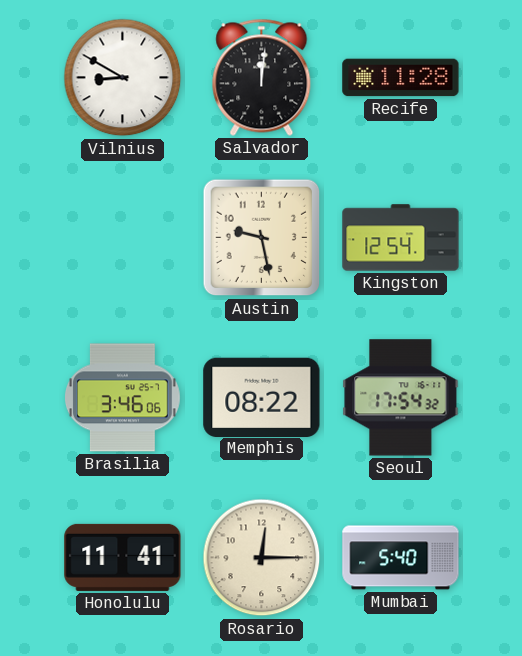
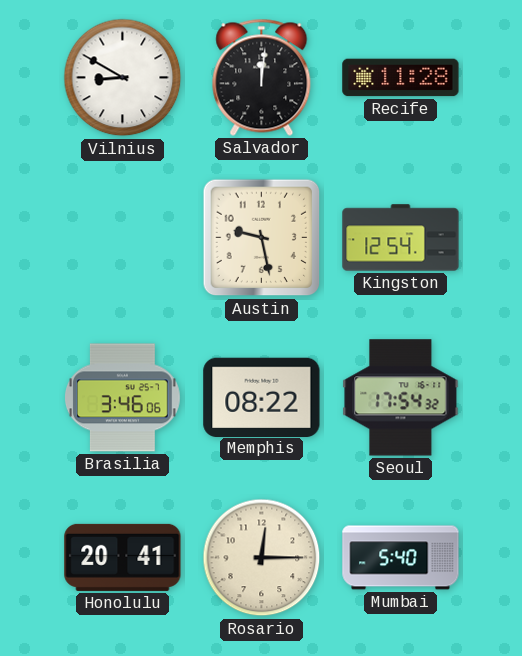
Honolulu: 11:41 -> 20:41 (123, 557)
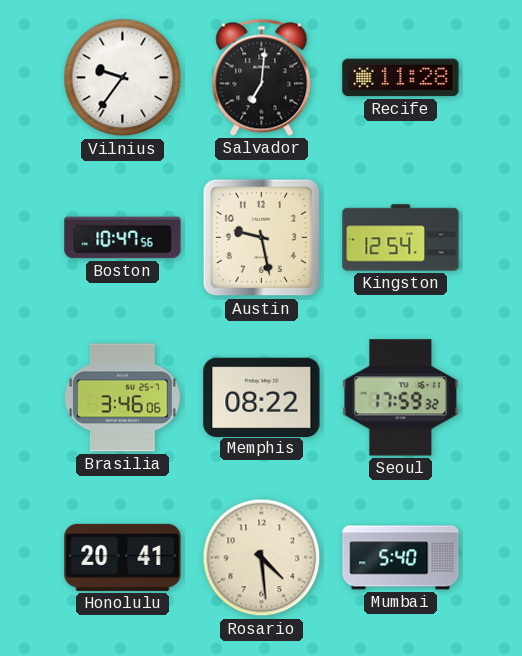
Vilnius: 8:50 -> 9:36 (123, 78)
Salvador: 12:01 -> 7:01 (262, 77)
Boston: none -> 10:47 (123, 238)
Seoul: 17:54 -> 17:59 (401, 398)
Rosario: 12:15 -> 4:29 (262, 558)
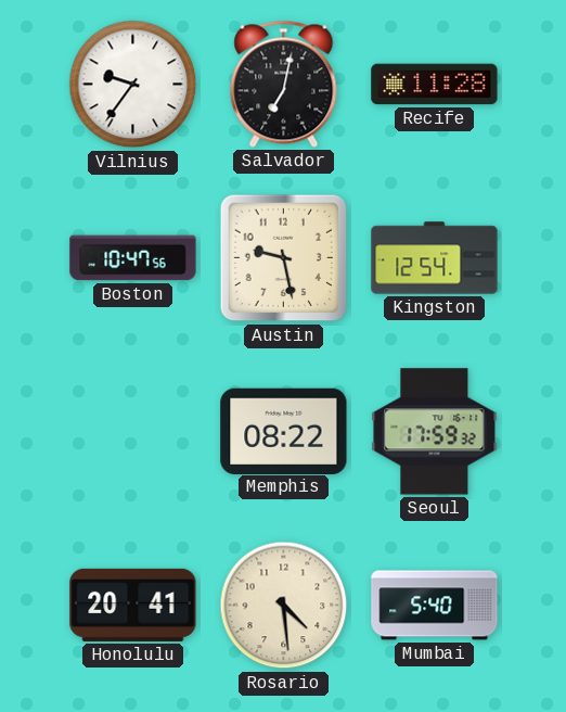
Salvador: 7:01 -> 7:02 (284, 84)
Brasilia: 3:46 -> none (123, 398)
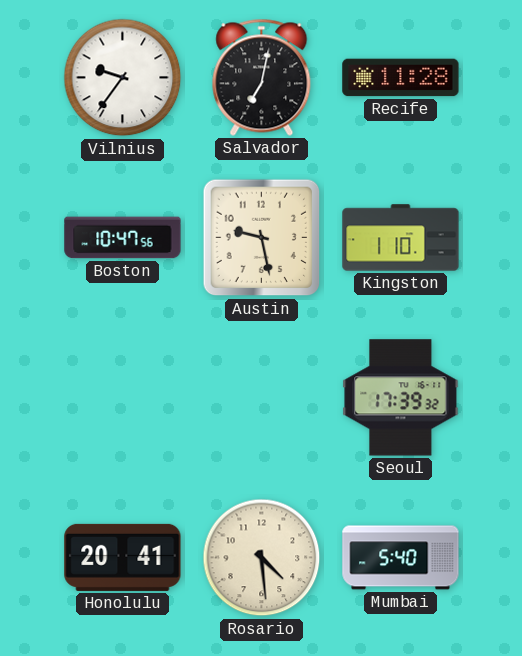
Kingston: 12:54 -> 1:10 (401, 238)
Memphis: 08:22 -> none (284, 431)
Seoul: 17:59 -> 17:39 (401, 398)
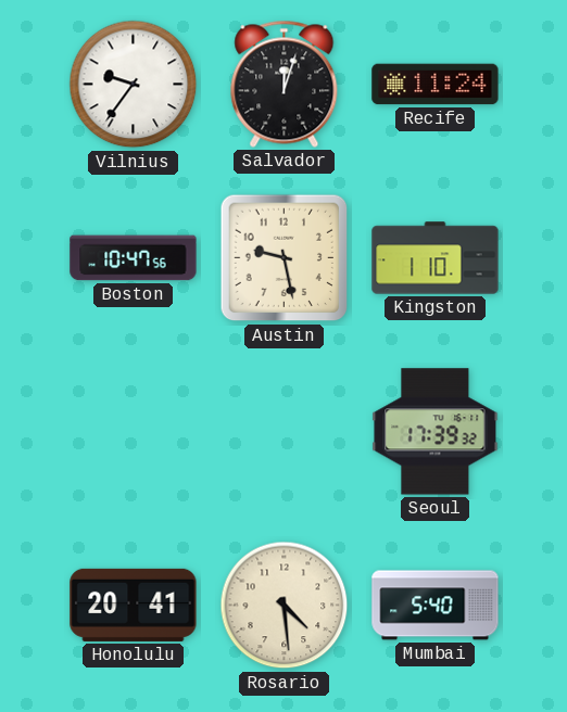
Salvador: 7:02 -> 12:03 (285, 84)
Recife: 11:28 -> 11:24 (436, 85)
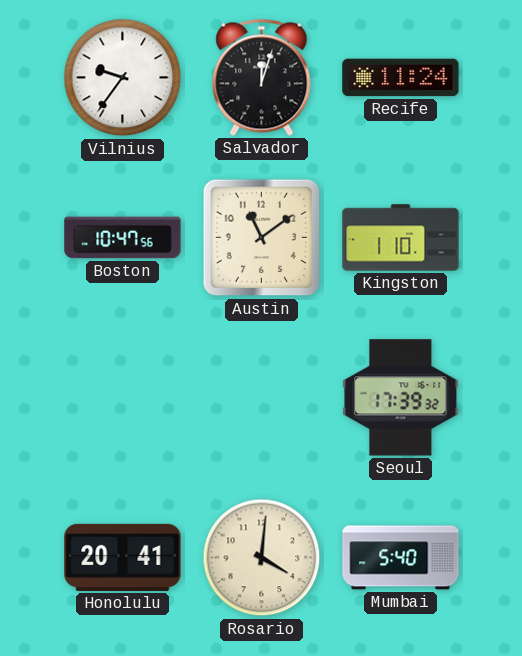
Austin: 9:28 -> 11:09 (262, 238)
Rosario: 4:29 -> 4:01 (262, 558)
